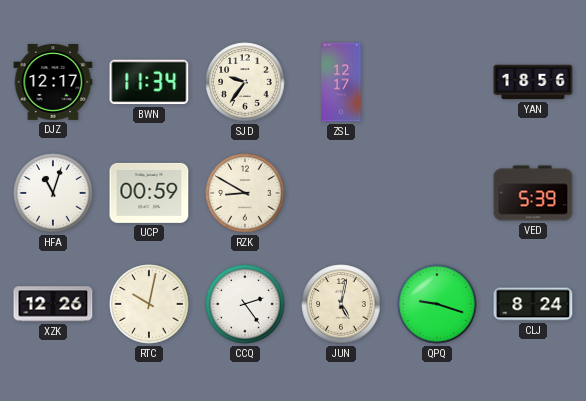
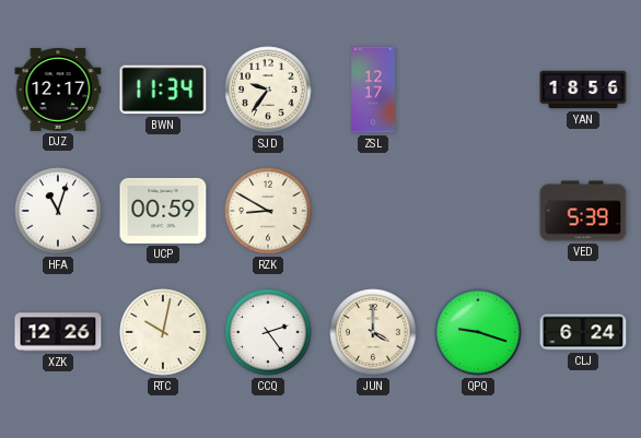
JUN: 5:02 -> 4:00 (373, 332)
CLJ: 8:24 -> 6:24 (583, 332)
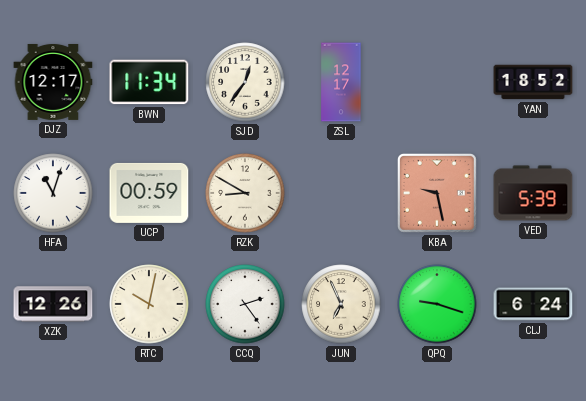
SJD: 9:36 -> 12:36 (245, 82)
YAN: 18:56 -> 18:52 (533, 82)
KBA: none -> 9:28 (437, 193)
JUN: 4:00 -> 6:56 (341, 304)
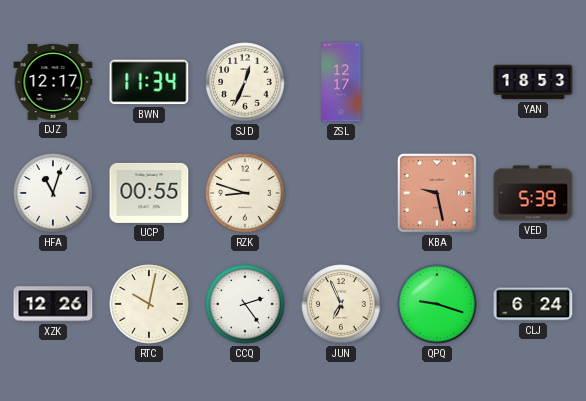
SJD: 12:36 -> 12:34 (245, 82)
YAN: 18:52 -> 18:53 (533, 82)
UCP: 00:59 -> 00:55 (149, 193)
RZK: 8:50 -> 8:48 (245, 193)
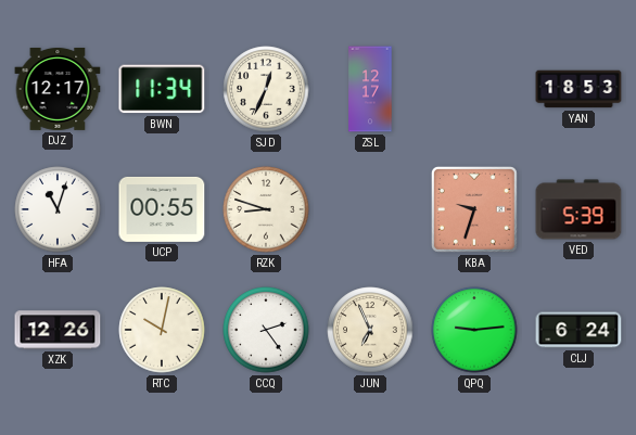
KBA: 9:28 -> 9:33 (474, 209)
QPQ: 9:18 -> 9:14 (474, 330)
